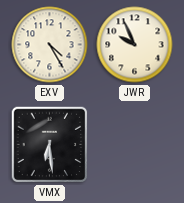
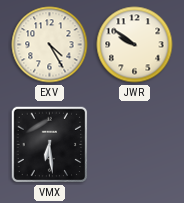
JWR: 9:56 -> 9:51 (135, 45)
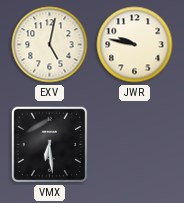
EXV: 4:25 -> 5:02 (50, 45)
JWR: 9:51 -> 9:47 (135, 45)
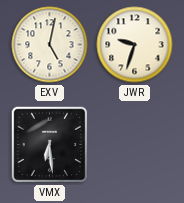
JWR: 9:47 -> 9:33 (135, 45)
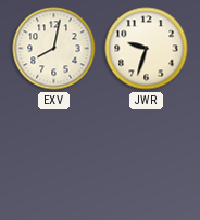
EXV: 5:02 -> 8:02 (54, 49)
VMX: 6:29 -> none (50, 145)
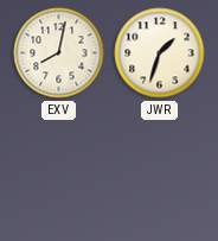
JWR: 9:33 -> 1:33 (160, 53)
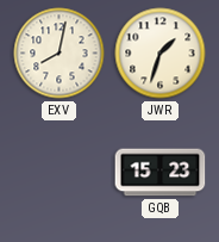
GQB: none -> 15:23 (161, 173)
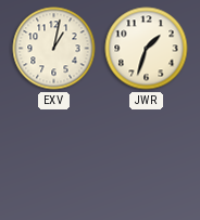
EXV: 8:02 -> 1:02 (54, 49)
GQB: 15:23 -> none (161, 173)
